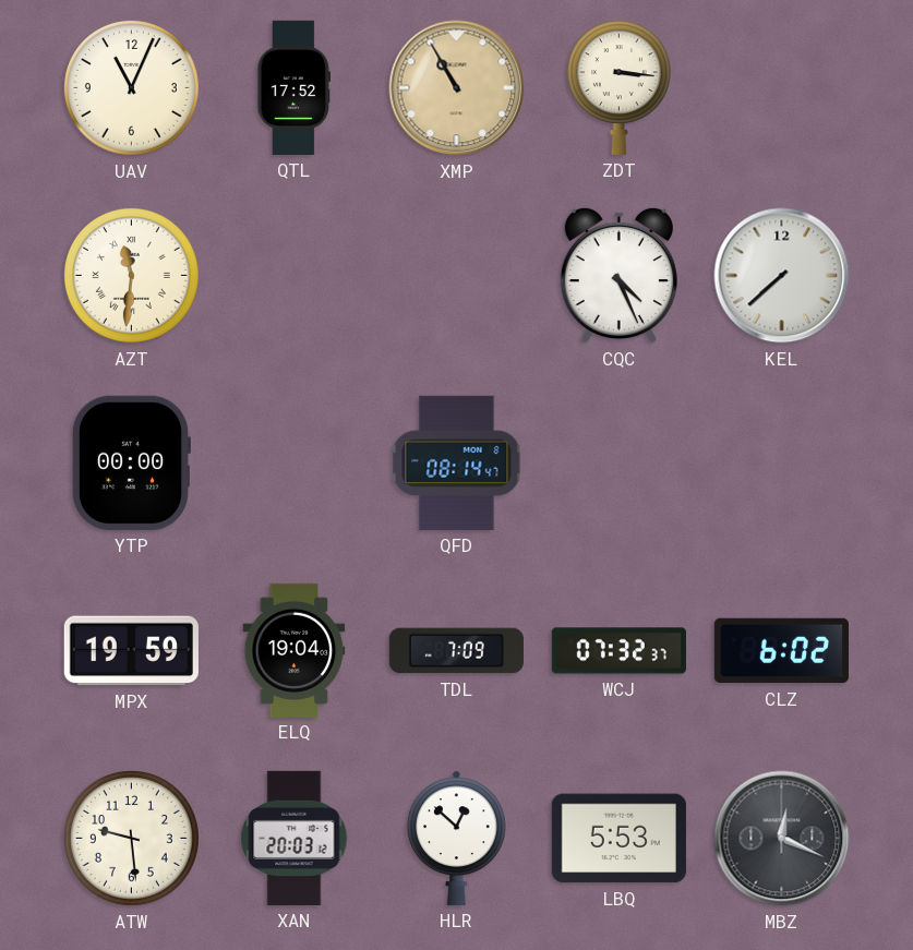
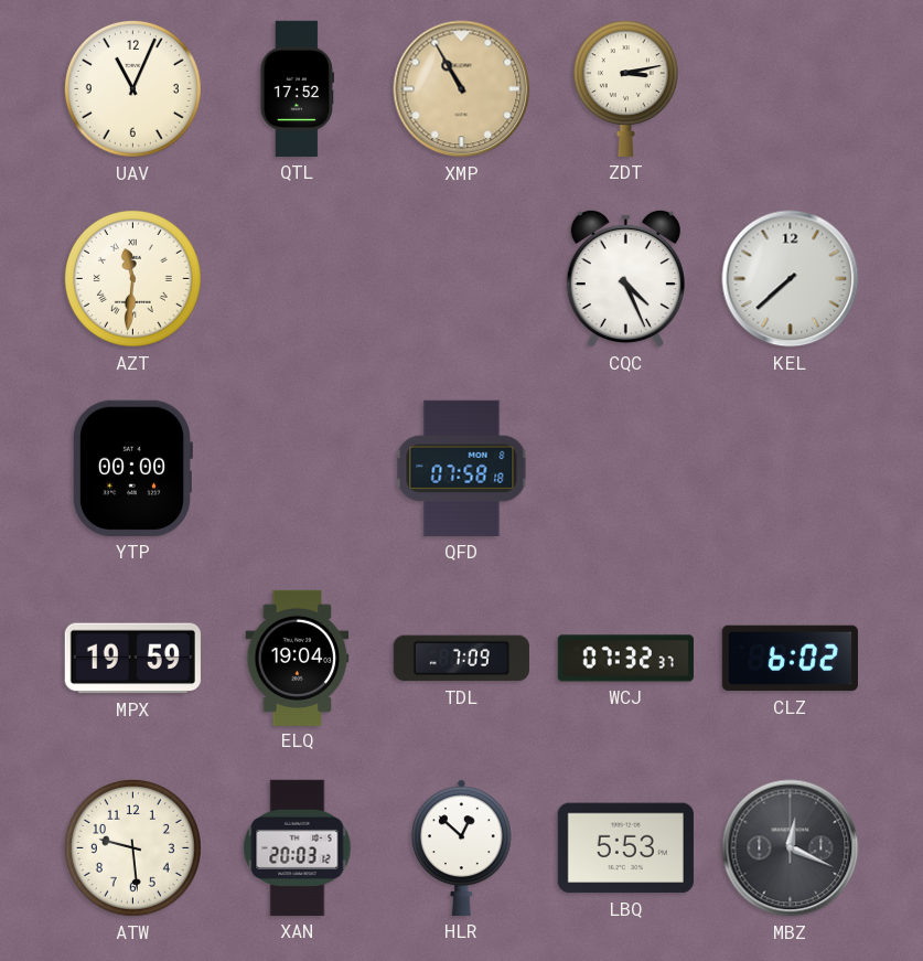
ZDT: 3:16 -> 3:13 (625, 88)
QFD: 08:14 -> 07:58 (462, 468)
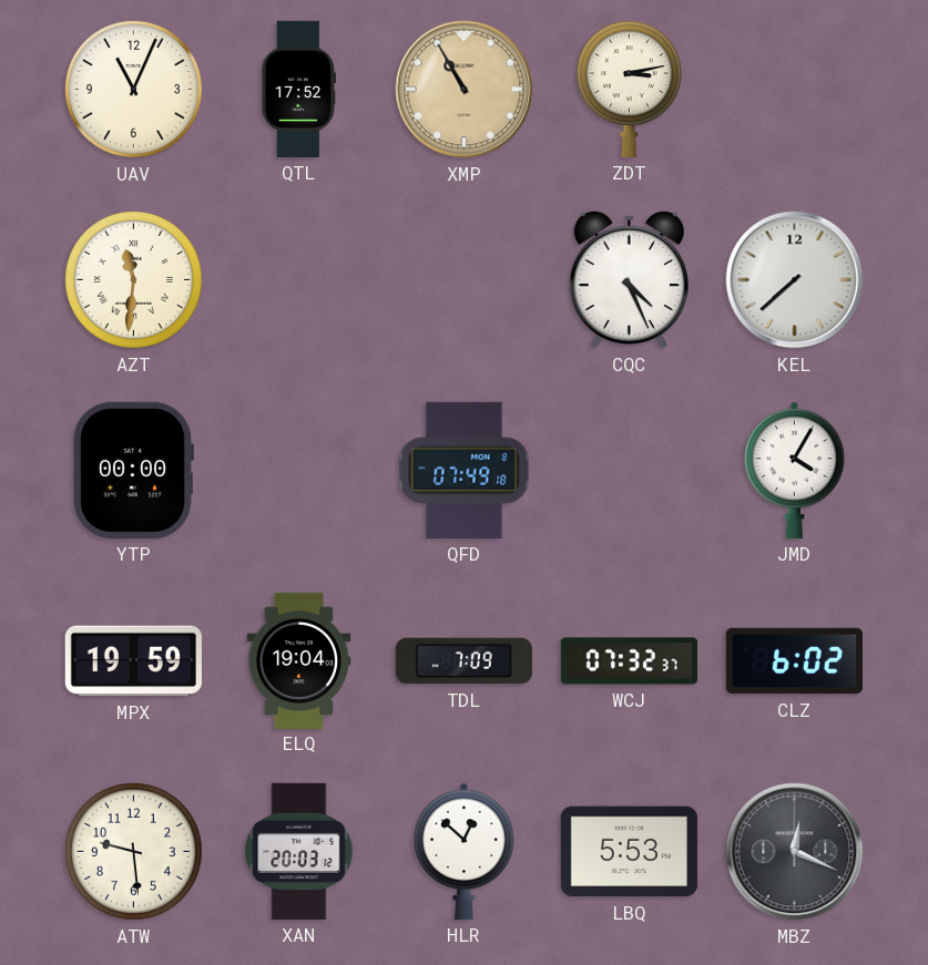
QFD: 07:58 -> 07:49 (465, 470)
JMD: none -> 4:05 (795, 470)
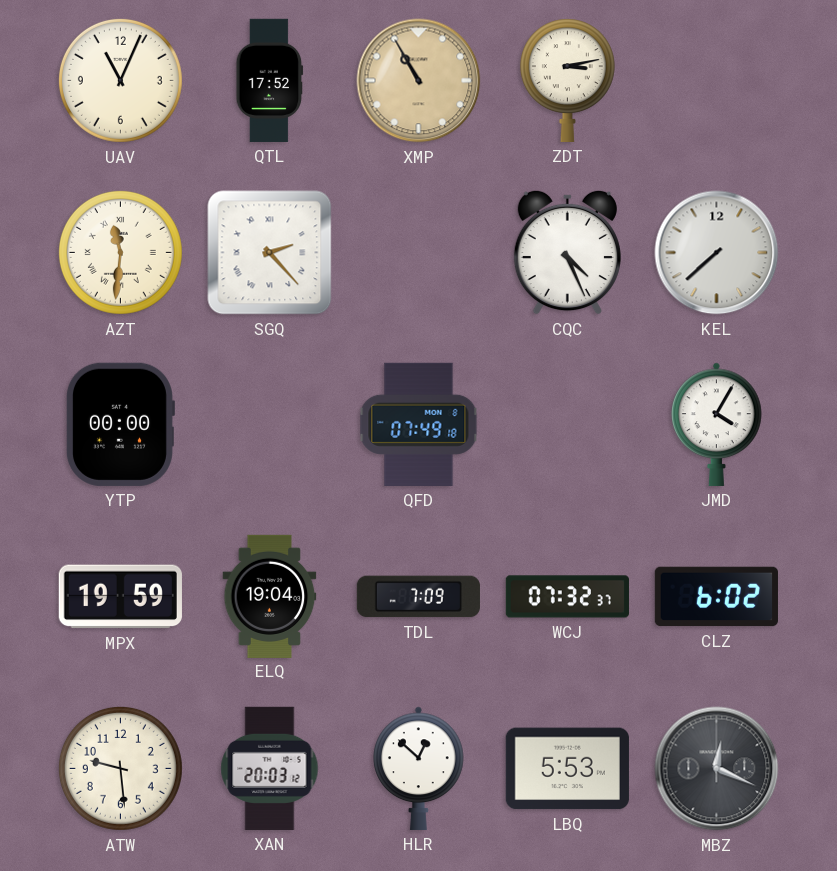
SGQ: none -> 2:23 (270, 253)
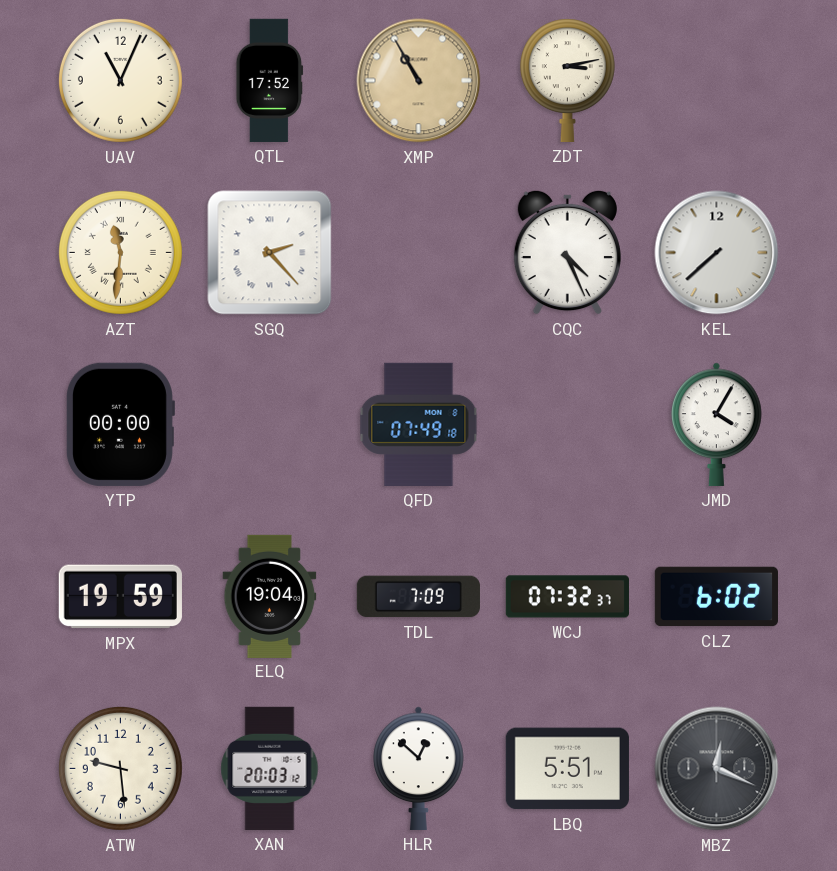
LBQ: 5:53 -> 5:51 (567, 769)
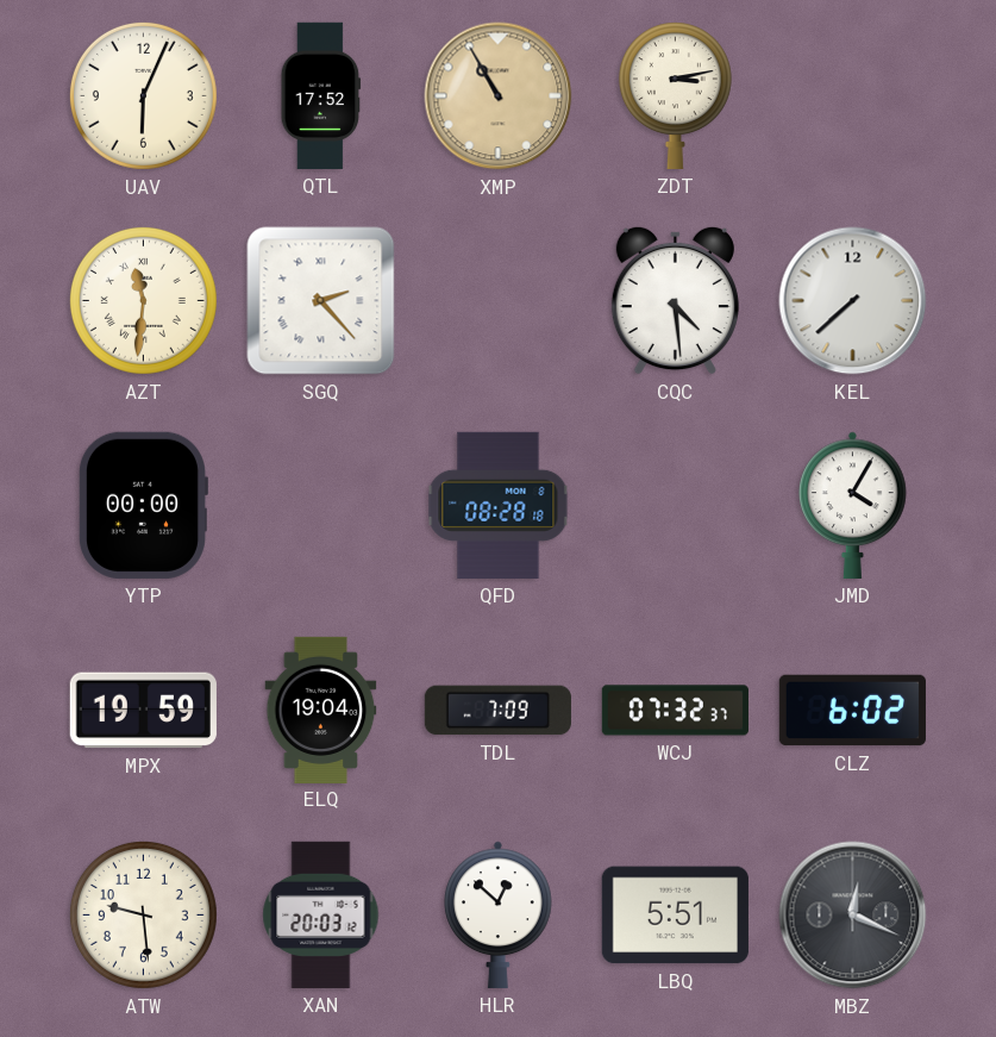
UAV: 11:04 -> 6:04 (143, 95)
CQC: 4:26 -> 4:29 (675, 300)
QFD: 07:49 -> 08:28 (499, 505)
